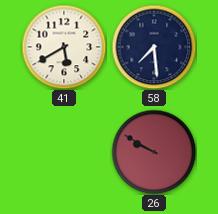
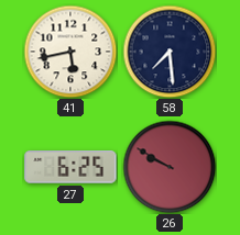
41: 5:40 -> 5:43 (70, 52)
27: none -> 6:25 (70, 167)
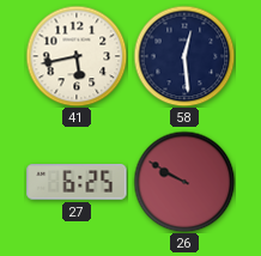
58: 7:29 -> 12:29 (184, 56)
